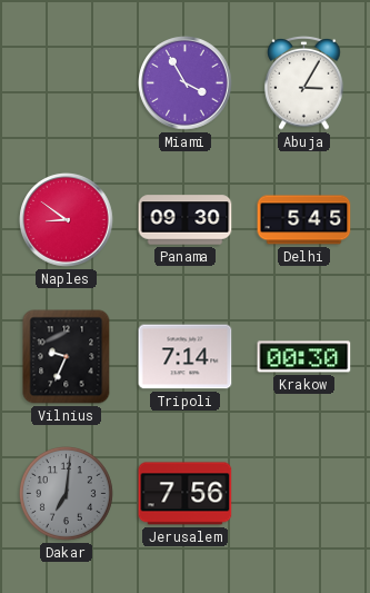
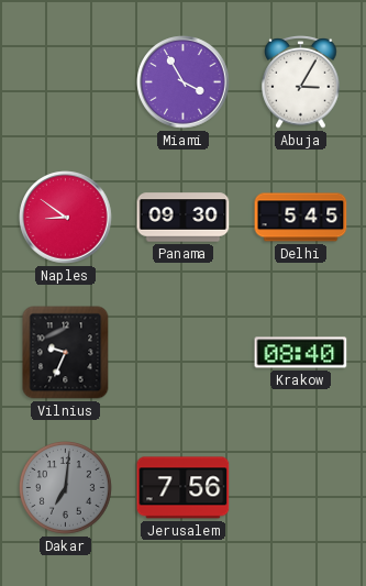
Tripoli: 7:14 -> none (186, 357)
Krakow: 00:30 -> 08:40 (301, 353)
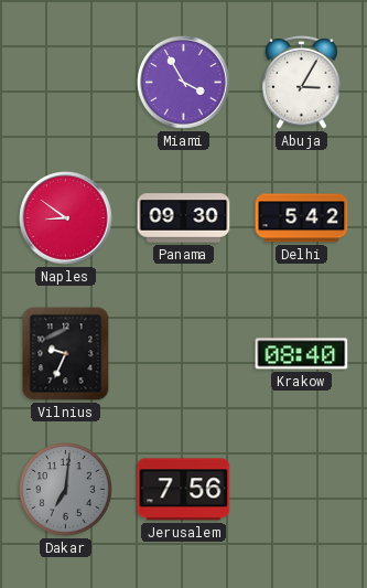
Delhi: 5:45 -> 5:42 (302, 218)
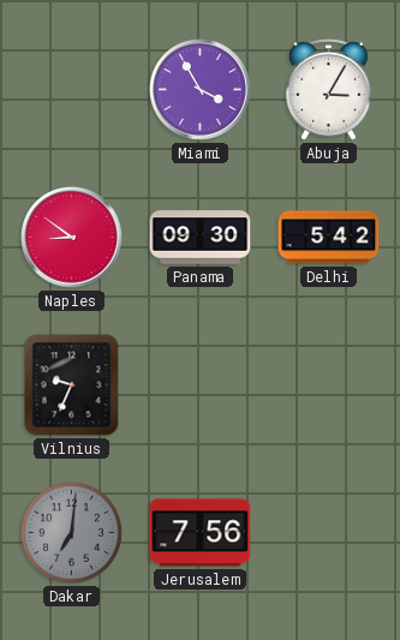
Krakow: 08:40 -> none (302, 354)
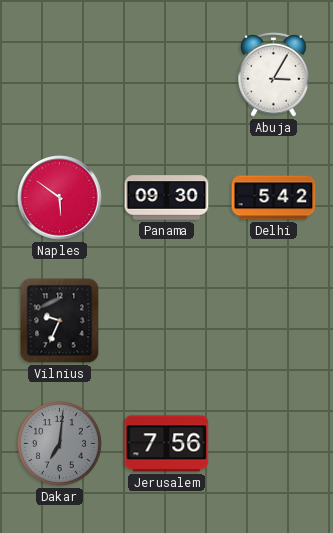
Miami: 3:55 -> none (201, 90)
Naples: 8:51 -> 5:51 (60, 198)
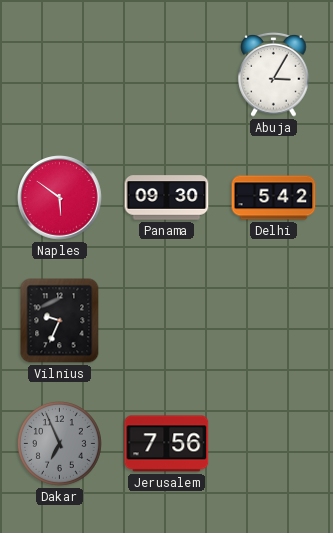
Dakar: 7:01 -> 6:56 (60, 444)
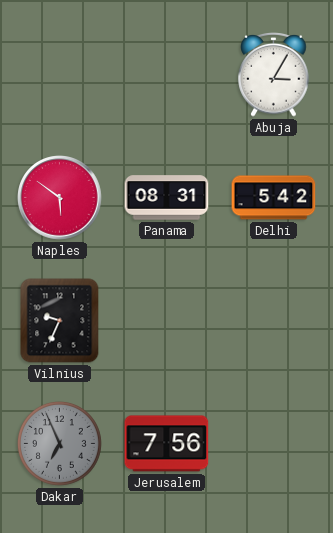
Panama: 09:30 -> 08:31 (167, 198)
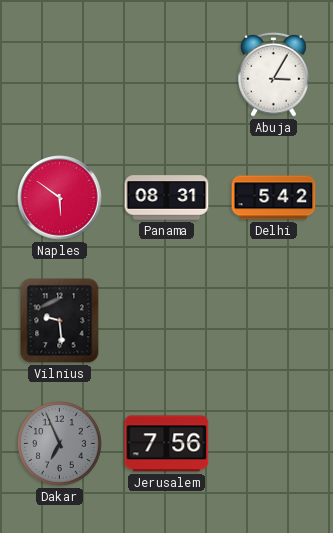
Vilnius: 9:34 -> 9:29 (60, 321)
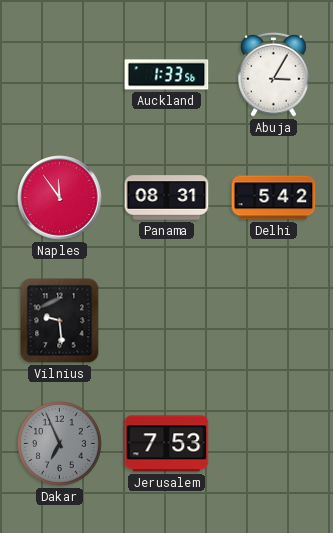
Auckland: none -> 1:33 (167, 75)
Naples: 5:51 -> 11:54 (60, 198)
Jerusalem: 7:56 -> 7:53 (167, 444)
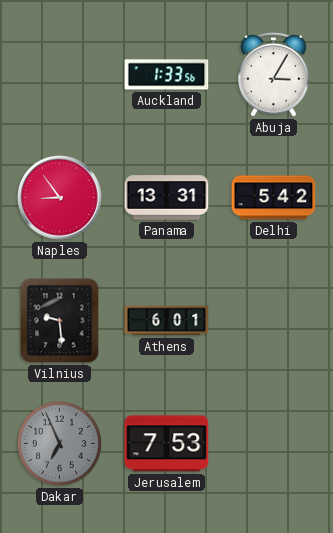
Naples: 11:54 -> 8:54 (60, 198)
Panama: 08:31 -> 13:31 (167, 198)
Athens: none -> 6:01 (167, 321)
